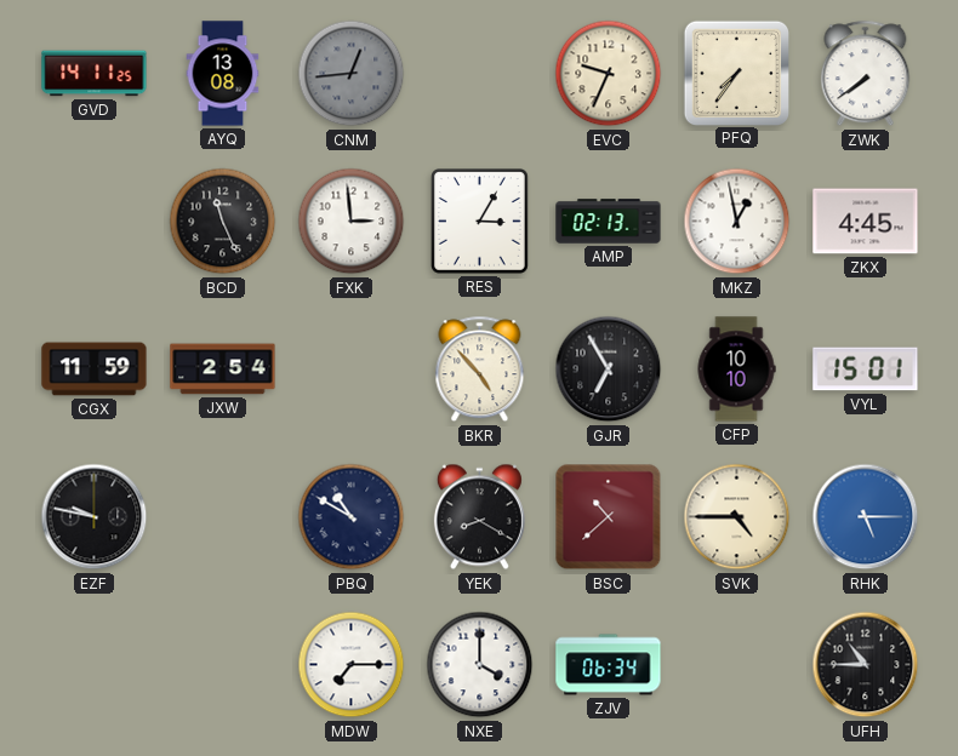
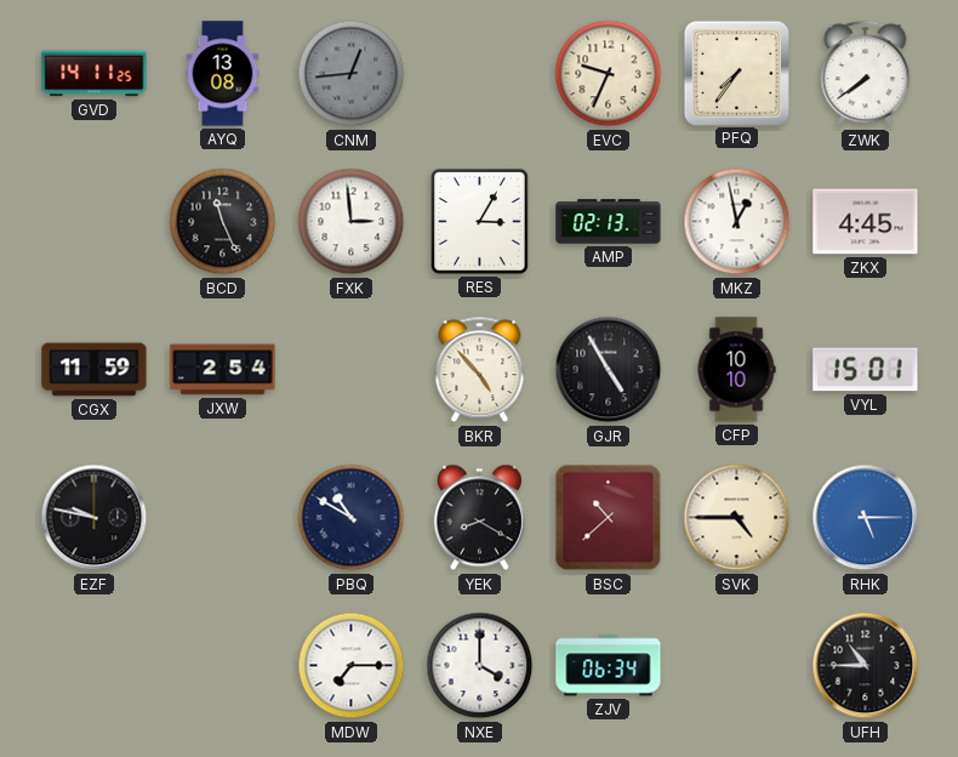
GJR: 6:55 -> 4:55 (609, 370)
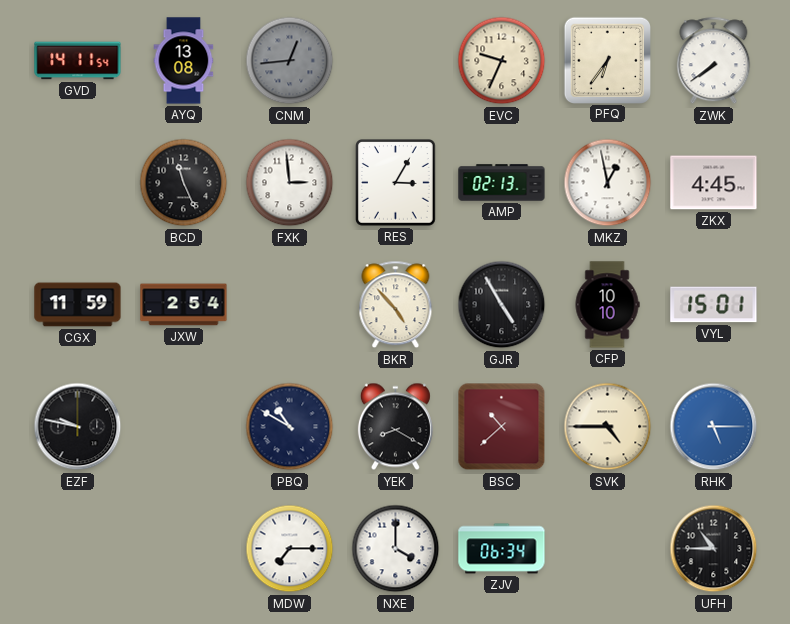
GVD: 14:11:25 -> 14:11:54 (78, 61)
PFQ: 7:36 -> 6:36 (607, 60)
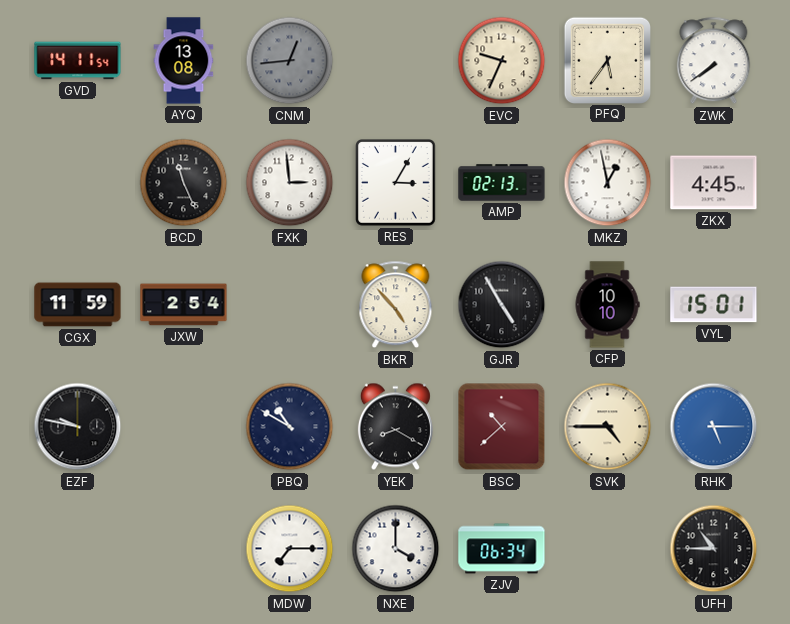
PFQ: 6:36 -> 5:36 (607, 60)
